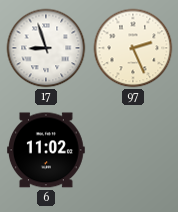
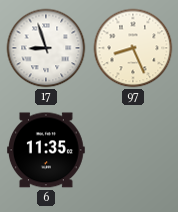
97: 2:26 -> 8:26 (133, 48)
6: 11:02 -> 11:35 (47, 150)
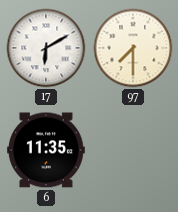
17: 8:57 -> 6:10 (46, 48)
97: 8:26 -> 7:30 (133, 48)
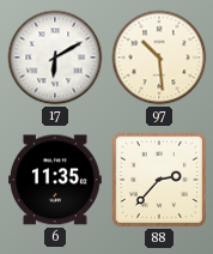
97: 7:30 -> 10:29 (159, 58)
88: none -> 2:37 (159, 180)
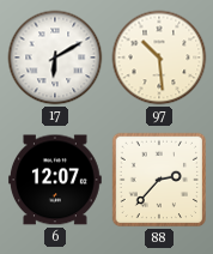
6: 11:35 -> 12:07 (56, 180)
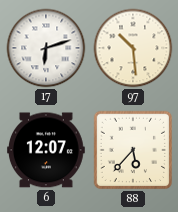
17: 6:10 -> 6:12 (46, 48)
88: 2:37 -> 5:37 (133, 150)
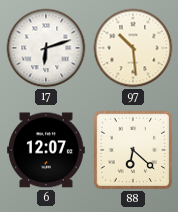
88: 5:37 -> 6:22 (133, 150)
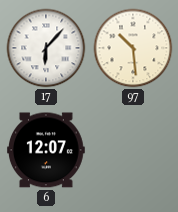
17: 6:12 -> 6:07 (46, 48)
88: 6:22 -> none (133, 150)
